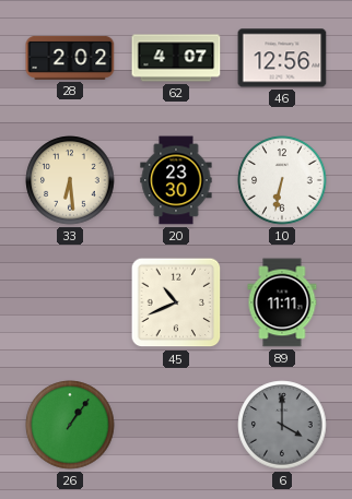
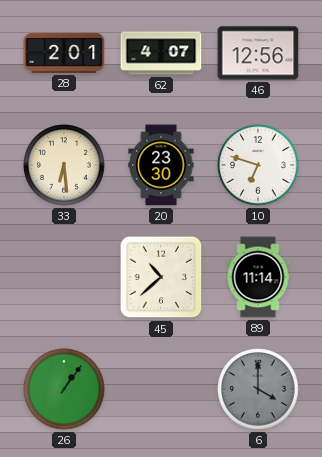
28: 2:02 -> 2:01 (64, 53)
10: 6:32 -> 6:48 (258, 165)
45: 10:41 -> 10:38 (161, 277)
89: 11:11 -> 11:14 (258, 277)
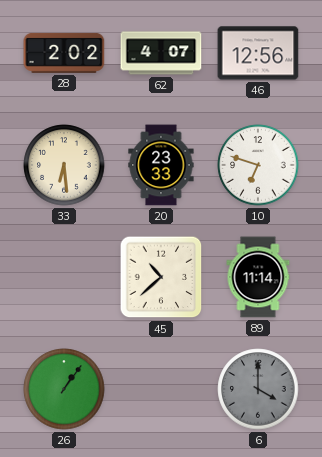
28: 2:01 -> 2:02 (64, 53)
20: 23:30 -> 23:33 (161, 165)
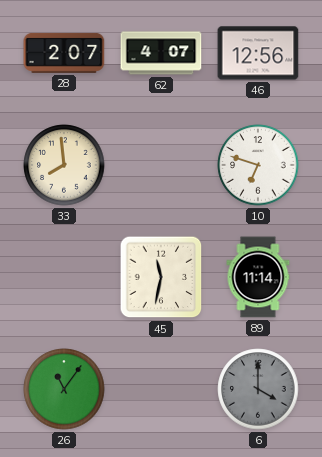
28: 2:02 -> 2:07 (64, 53)
33: 6:29 -> 7:59 (64, 165)
20: 23:33 -> none (161, 165)
45: 10:38 -> 11:32 (161, 277)
26: 1:06 -> 11:06 (64, 389)
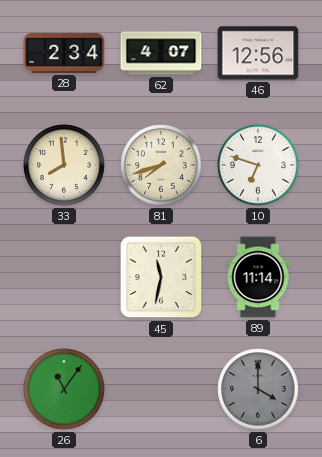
28: 2:07 -> 2:34 (64, 53)
81: none -> 7:42 (161, 165)
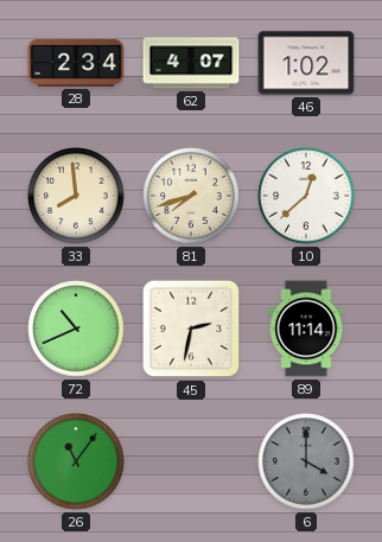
46: 12:56 -> 1:02 (306, 63)
10: 6:48 -> 12:38 (306, 196)
72: none -> 10:41 (76, 329)
45: 11:32 -> 2:32 (191, 329)
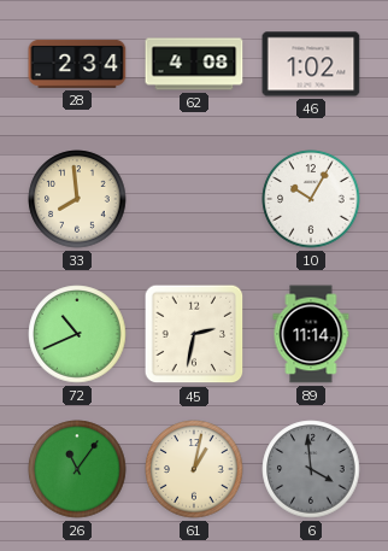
62: 4:07 -> 4:08 (194, 64)
81: 7:42 -> none (191, 196)
10: 12:38 -> 10:05 (311, 199)
61: none -> 1:02 (194, 469)
6: 4:00 -> 3:59 (311, 469)
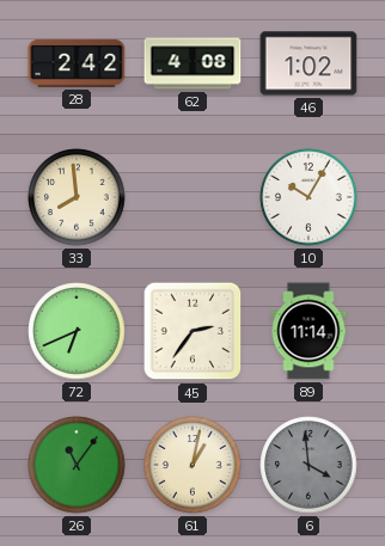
28: 2:34 -> 2:42 (77, 63)
72: 10:41 -> 6:41 (77, 331)
45: 2:32 -> 2:36 (192, 331)
